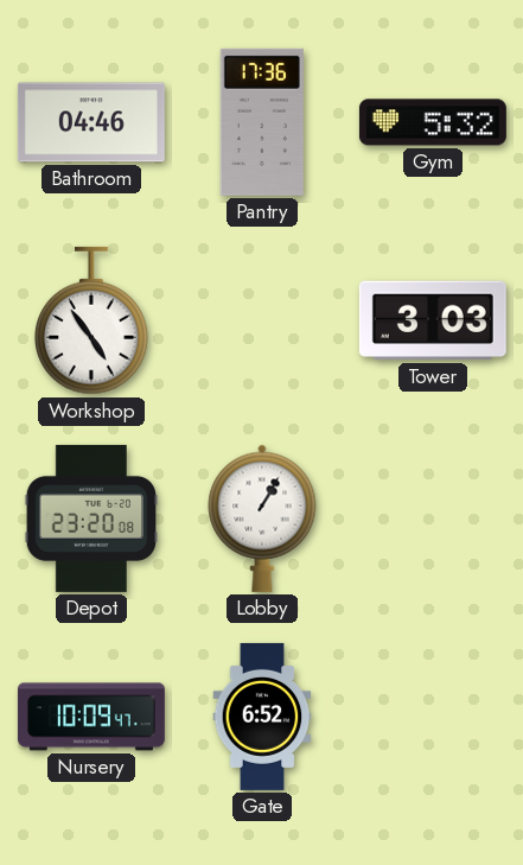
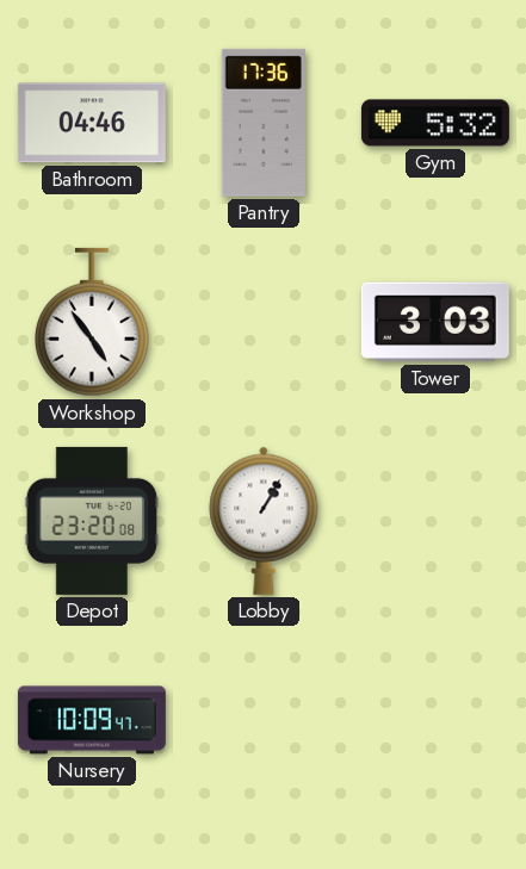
Gate: 6:52 -> none (262, 717)
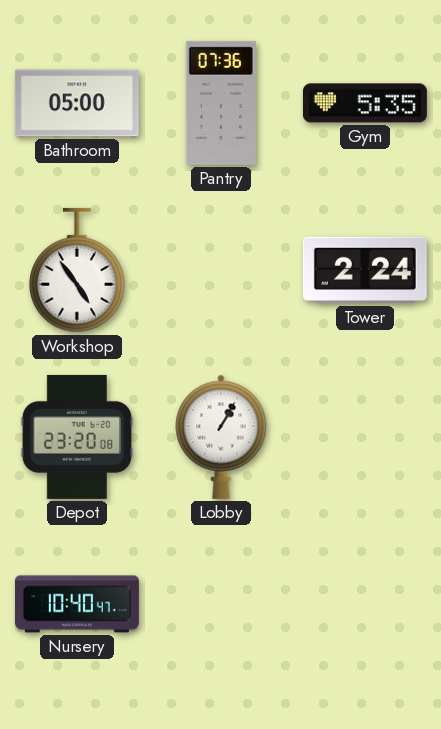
Bathroom: 04:46 -> 05:00 (77, 103)
Pantry: 17:36 -> 07:36 (221, 103)
Gym: 5:32 -> 5:35 (365, 103)
Tower: 3:03 -> 2:24 (365, 270)
Nursery: 10:09 -> 10:40 (77, 604)
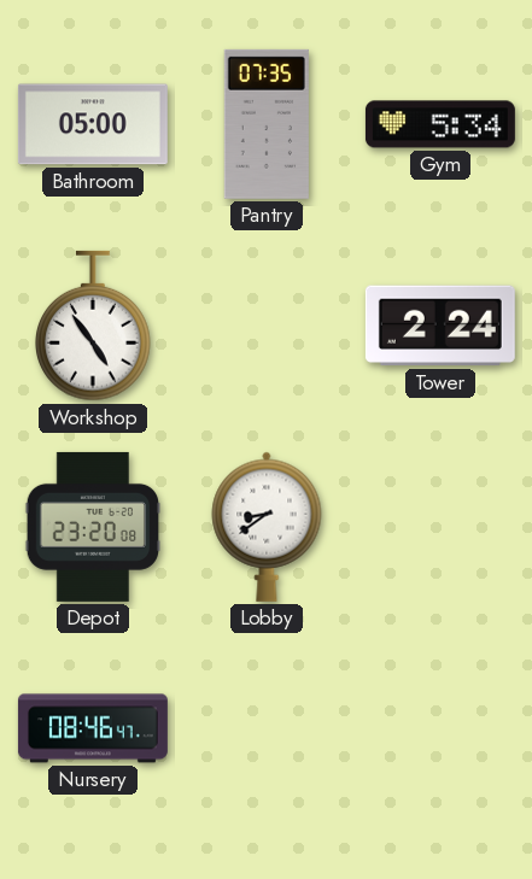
Pantry: 07:36 -> 07:35 (267, 124)
Gym: 5:35 -> 5:34 (440, 124)
Lobby: 1:05 -> 8:39 (267, 527)
Nursery: 10:40 -> 08:46 (93, 728)
